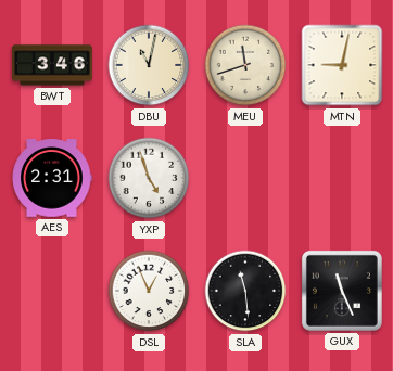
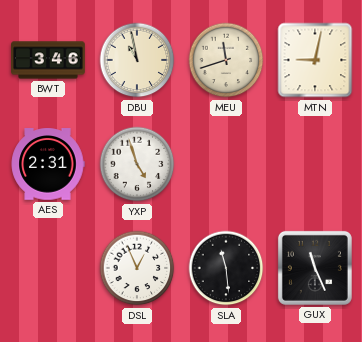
DBU: 11:02 -> 10:58 (137, 60)
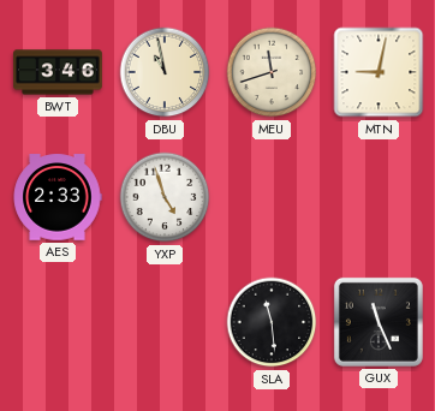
AES: 2:31 -> 2:33 (58, 197)
DSL: 12:56 -> none (137, 268)
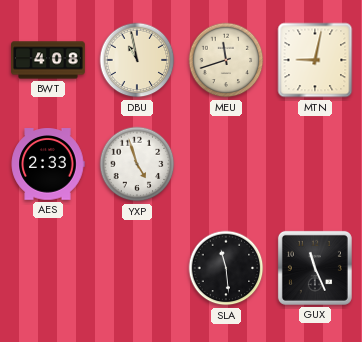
BWT: 3:46 -> 4:08 (48, 60)
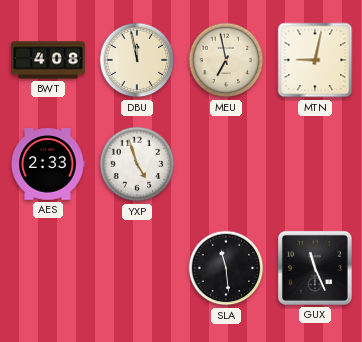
DBU: 10:58 -> 11:58 (137, 60)
MEU: 11:42 -> 6:58 (226, 60)
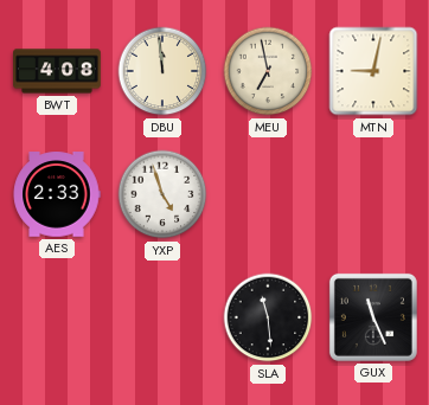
DBU: 11:58 -> 11:59 (162, 71)
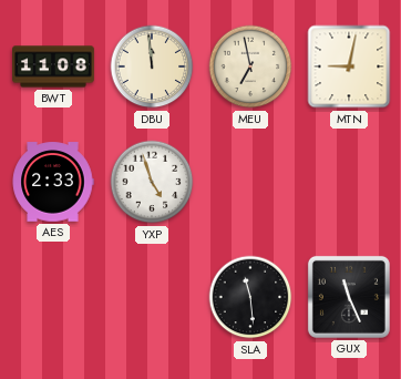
BWT: 4:08 -> 11:08 (53, 66)
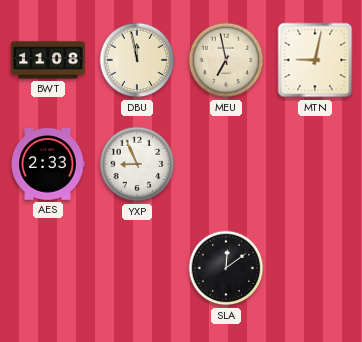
DBU: 11:59 -> 11:58 (137, 60)
YXP: 4:57 -> 8:56 (137, 164)
SLA: 11:29 -> 12:09 (226, 268)
GUX: 11:26 -> none (349, 297)
